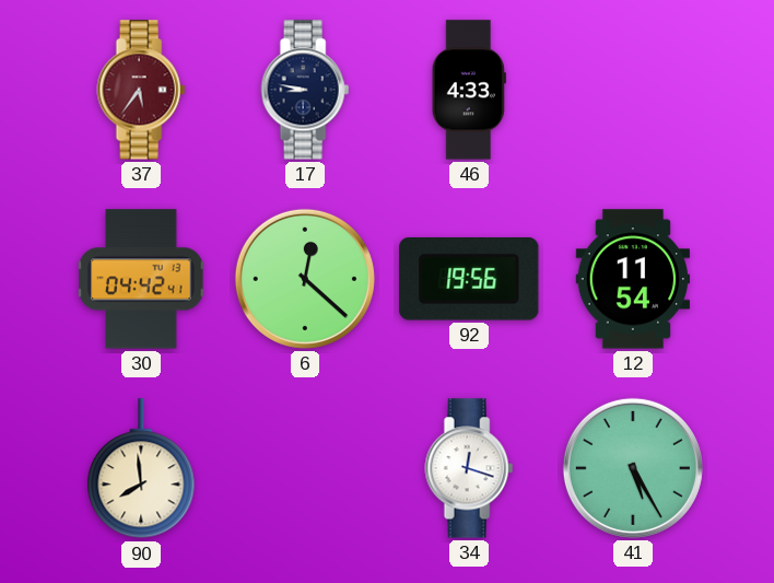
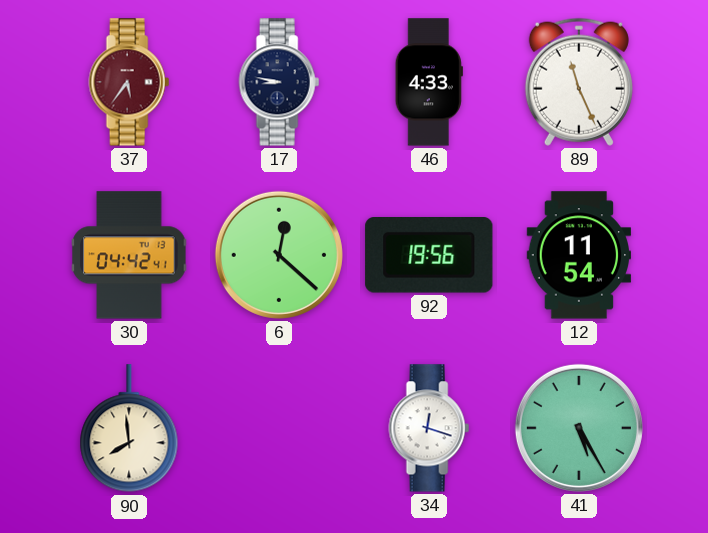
89: none -> 11:26 (579, 82)
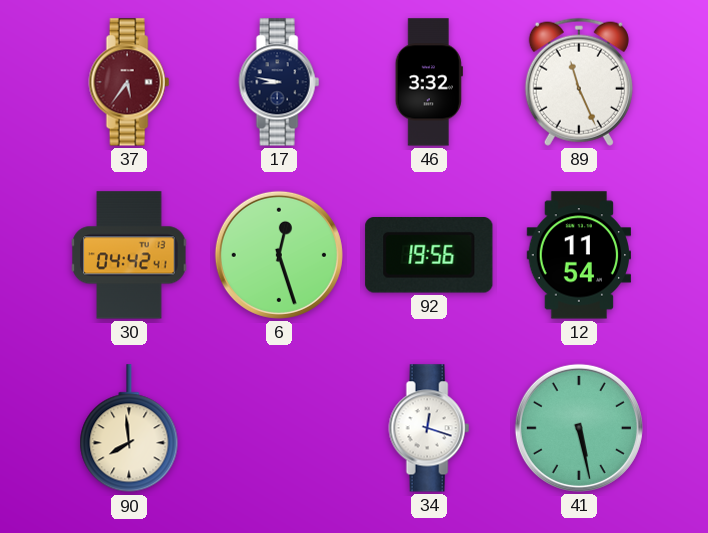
46: 4:33 -> 3:32 (429, 82)
6: 12:22 -> 12:27 (279, 255)
41: 5:25 -> 5:28 (579, 428)
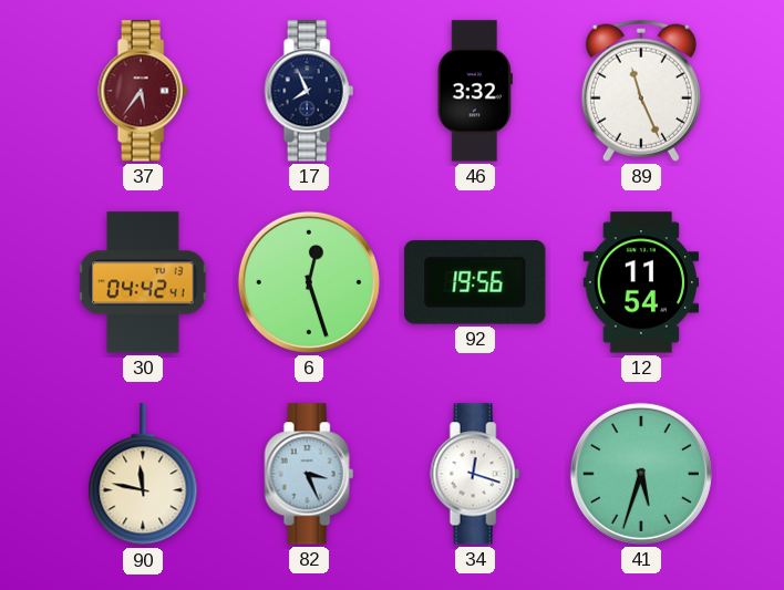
17: 8:47 -> 7:56 (309, 91)
90: 7:59 -> 11:47 (143, 475)
82: none -> 3:26 (309, 474)
41: 5:28 -> 5:33 (641, 474)
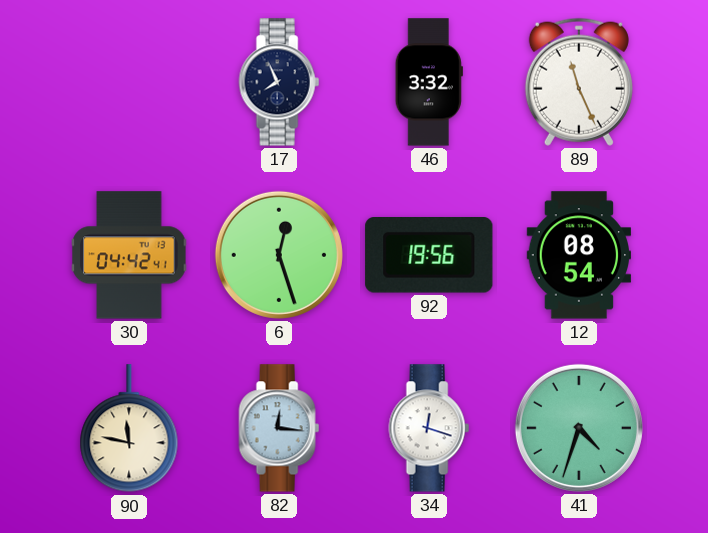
37: 5:36 -> none (143, 91)
12: 11:54 -> 08:54 (579, 255)
82: 3:26 -> 12:16 (279, 428)
41: 5:33 -> 4:33 (579, 428)
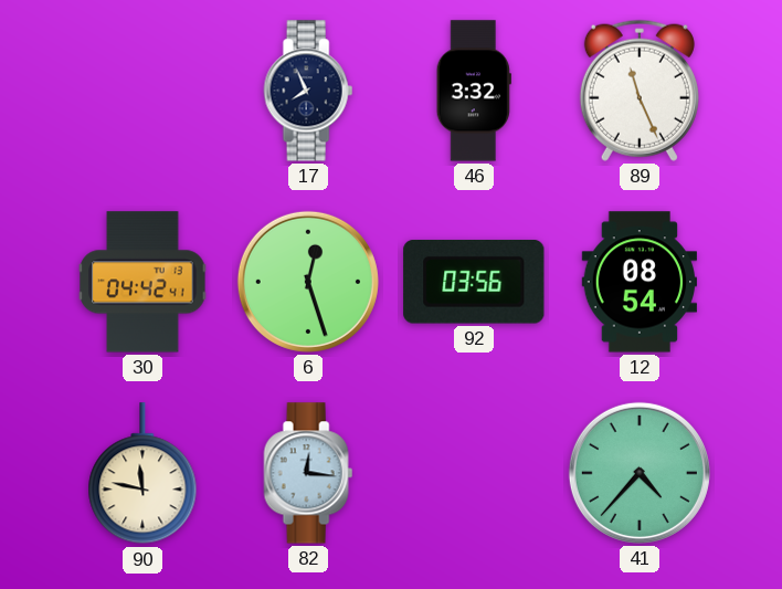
92: 19:56 -> 03:56 (474, 283)
34: 12:18 -> none (429, 428)
41: 4:33 -> 4:37 (640, 473)
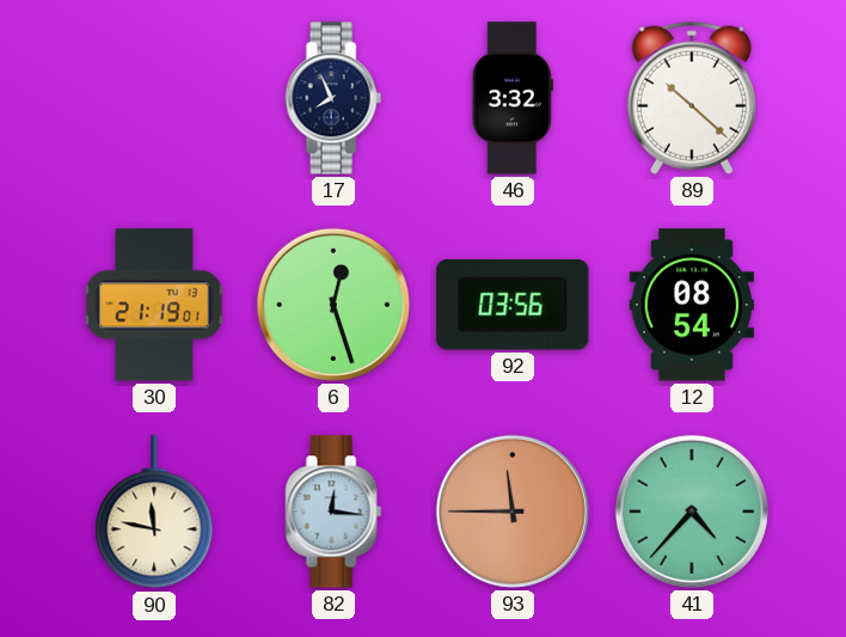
89: 11:26 -> 10:22 (692, 98)
30: 04:42 -> 21:19 (154, 305)
93: none -> 11:45 (513, 512)
